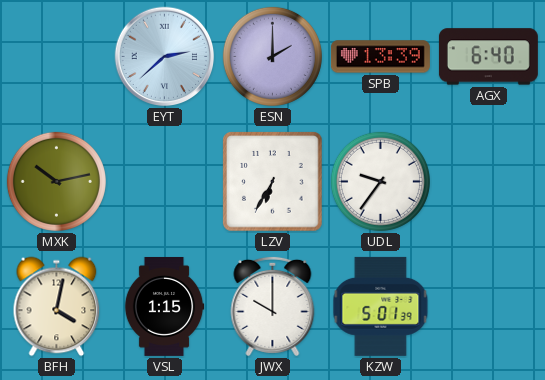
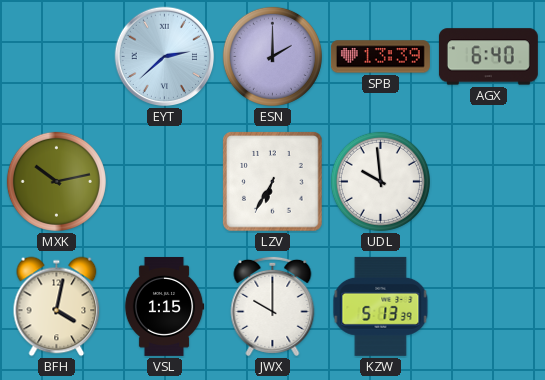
UDL: 9:36 -> 9:59 (380, 181)
KZW: 5:01 -> 5:13 (381, 306)
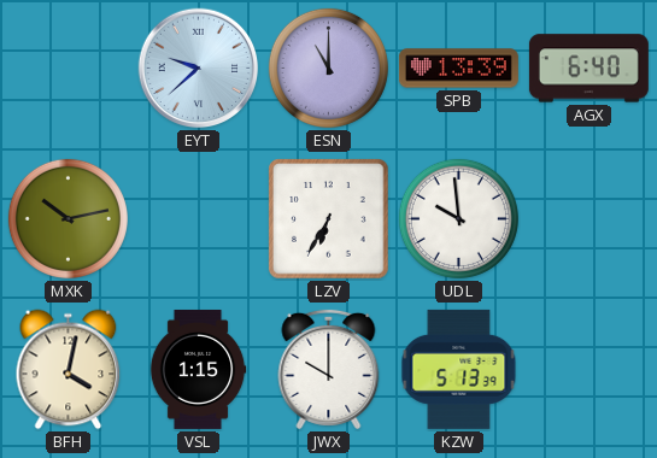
EYT: 2:38 -> 9:38 (199, 69)
ESN: 2:00 -> 11:00 (328, 67)
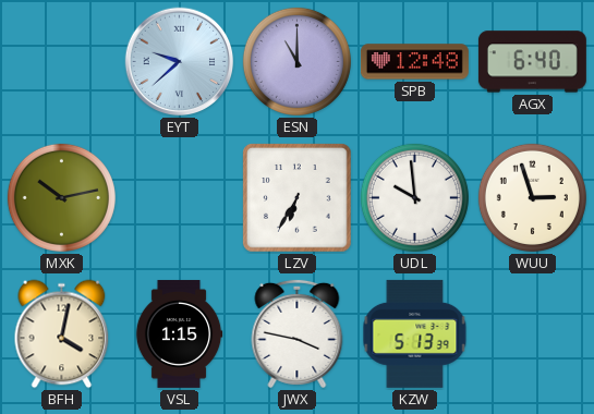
SPB: 13:39 -> 12:48 (414, 62)
WUU: none -> 2:57 (532, 197)
JWX: 10:00 -> 3:47 (298, 333)
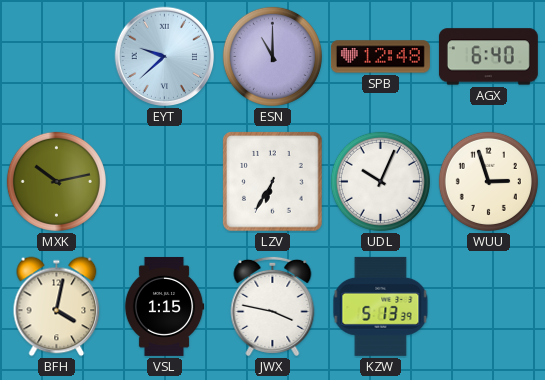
UDL: 9:59 -> 10:04 (380, 181)
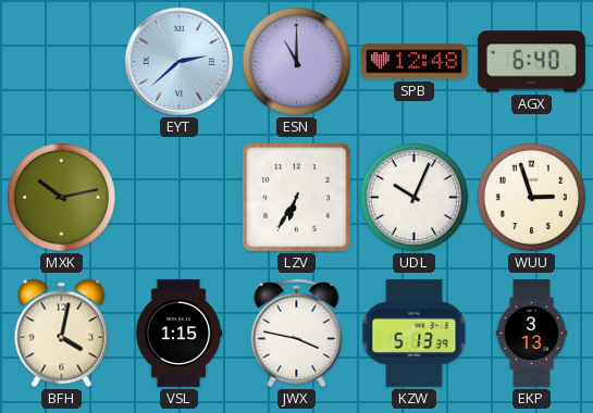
EYT: 9:38 -> 2:38 (180, 62)
EKP: none -> 3:13 (532, 333)
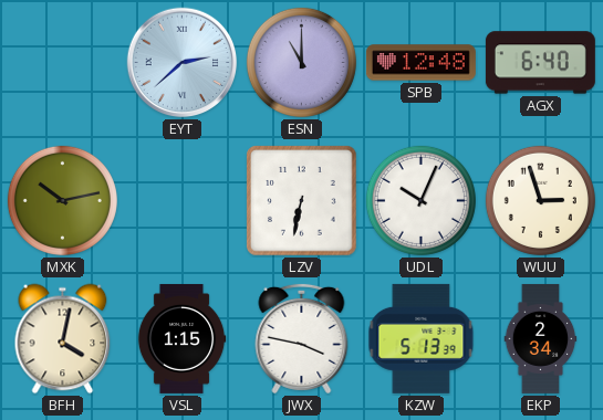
LZV: 6:35 -> 6:32 (302, 201)
EKP: 3:13 -> 2:34 (541, 338)
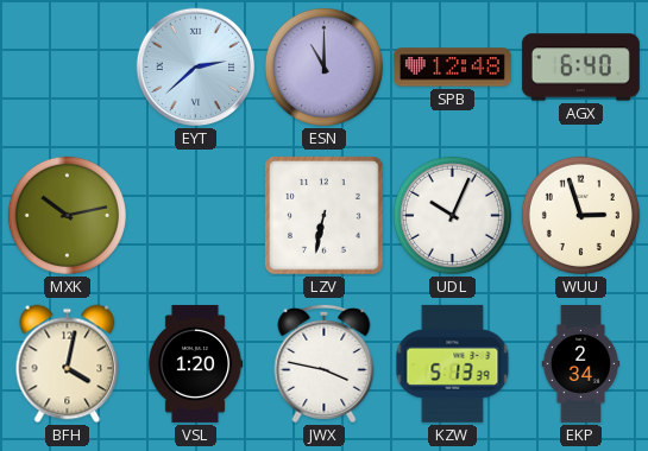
VSL: 1:15 -> 1:20 (195, 363)
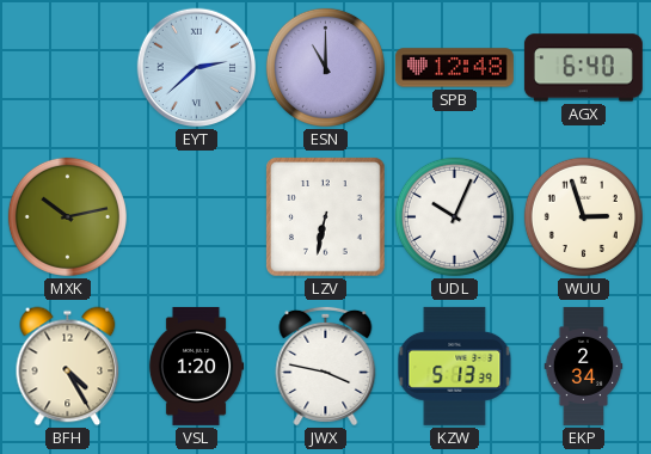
BFH: 4:02 -> 4:25 (68, 367)
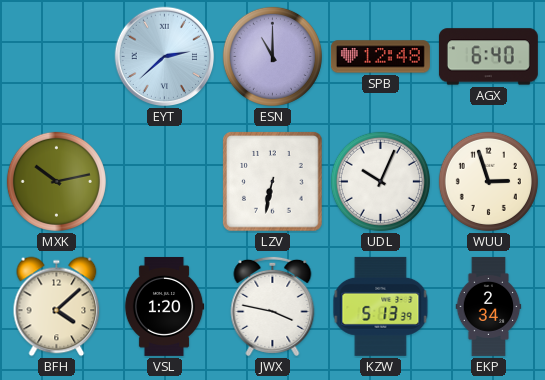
BFH: 4:25 -> 4:08 (57, 307)
